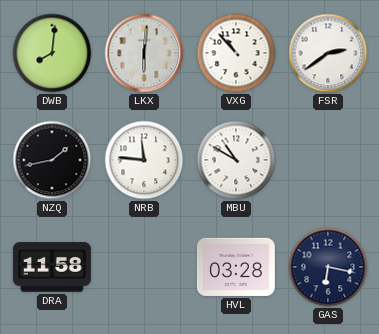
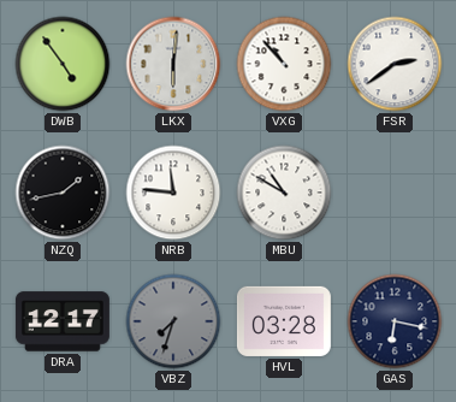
DWB: 8:01 -> 4:54 (63, 64)
DRA: 11:58 -> 12:17 (63, 321)
VBZ: none -> 7:33 (173, 321)
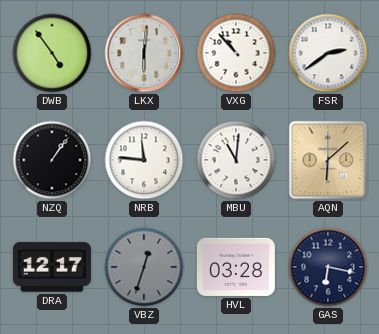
NZQ: 1:43 -> 1:06 (52, 160)
MBU: 10:50 -> 11:01 (236, 160)
AQN: none -> 6:08 (328, 160)
VBZ: 7:33 -> 12:33 (144, 267)
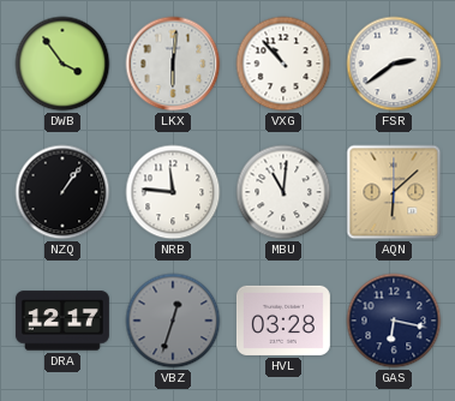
DWB: 4:54 -> 3:54 (62, 64)
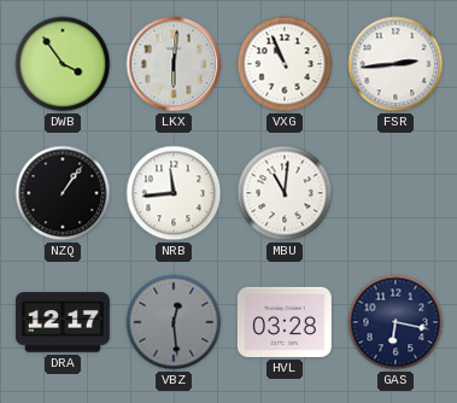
VXG: 10:53 -> 10:56 (285, 64)
FSR: 2:39 -> 2:44 (396, 64)
NRB: 11:46 -> 11:44 (174, 193)
AQN: 6:08 -> none (394, 192)
VBZ: 12:33 -> 12:29 (174, 322)
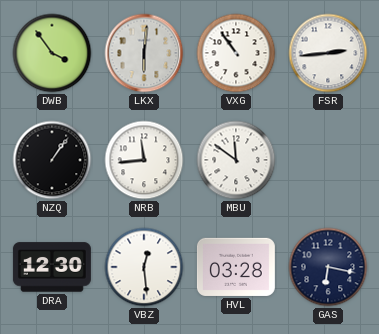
VXG: 10:56 -> 10:54 (236, 53)
MBU: 11:01 -> 11:51 (236, 160)
DRA: 12:17 -> 12:30 (52, 267)
VBZ dial: grey -> white (144, 267)
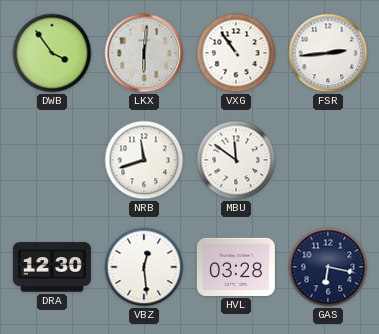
NZQ: 1:06 -> none (52, 160)
NRB: 11:44 -> 11:42 (144, 160)
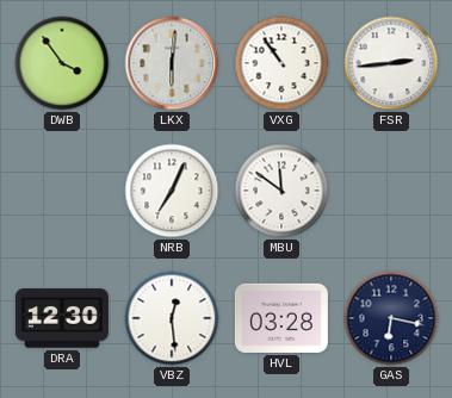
NRB: 11:42 -> 7:04 (172, 191)
